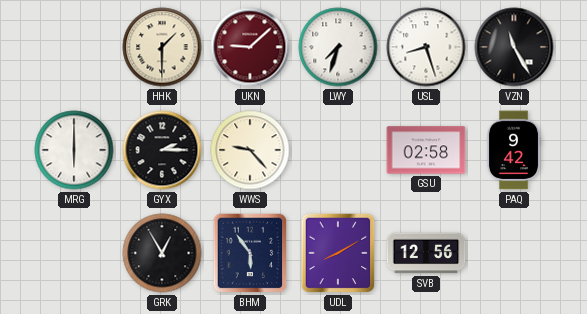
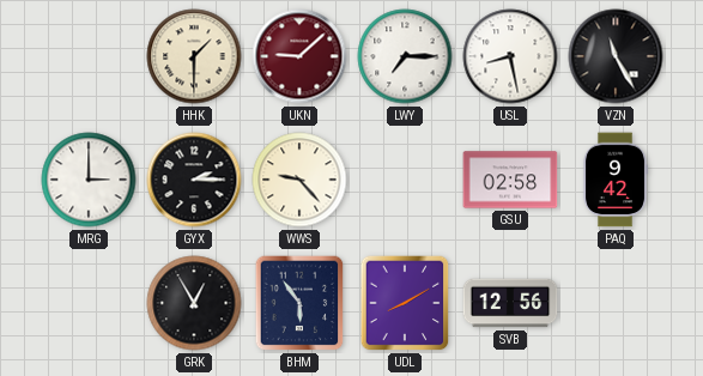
LWY: 7:33 -> 7:15 (405, 56)
USL: 8:27 -> 8:28 (510, 56)
MRG: 6:00 -> 3:00 (89, 180)
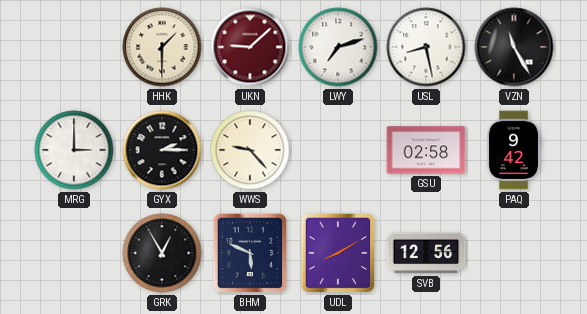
LWY: 7:15 -> 7:12 (338, 47)
BHM: 5:54 -> 5:49 (250, 253)
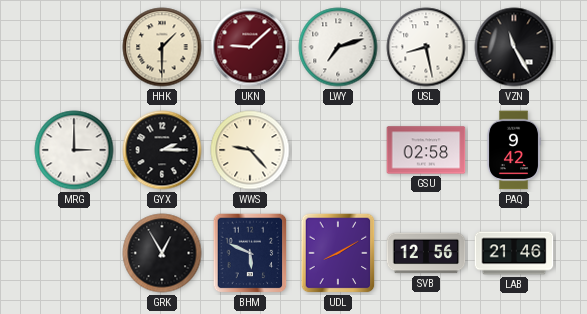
LAB: none -> 21:46 (514, 253)
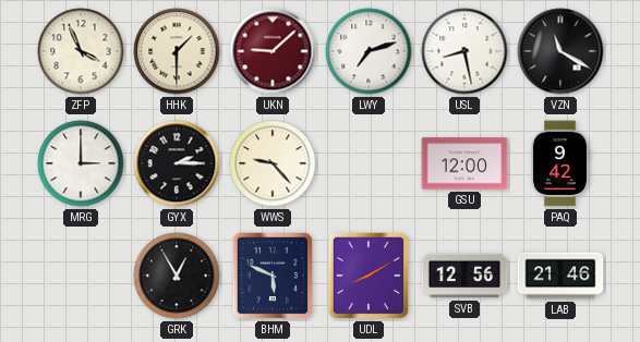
ZFP: none -> 3:56 (81, 51)
VZN: 11:25 -> 11:20 (560, 51)
GSU: 02:58 -> 12:00 (464, 163)
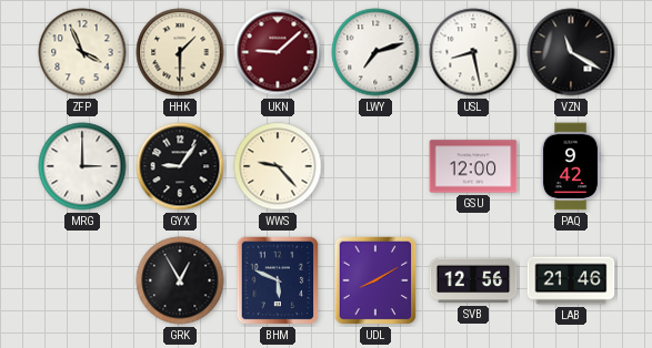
GYX: 2:15 -> 9:06 (180, 166)
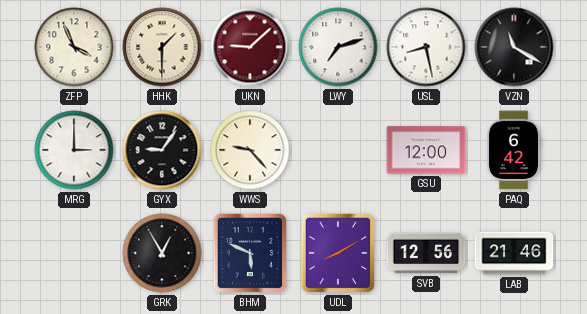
PAQ: 9:42 -> 6:42 (514, 150)
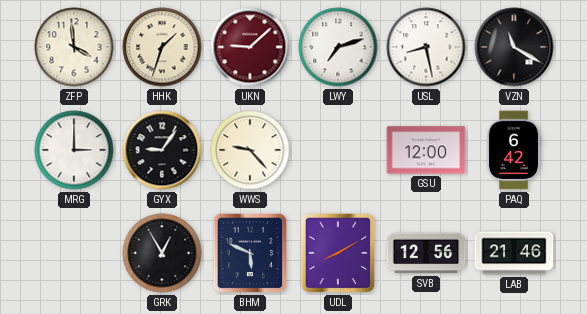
ZFP: 3:56 -> 3:59 (74, 47)
HHK: 1:30 -> 1:33 (162, 47)
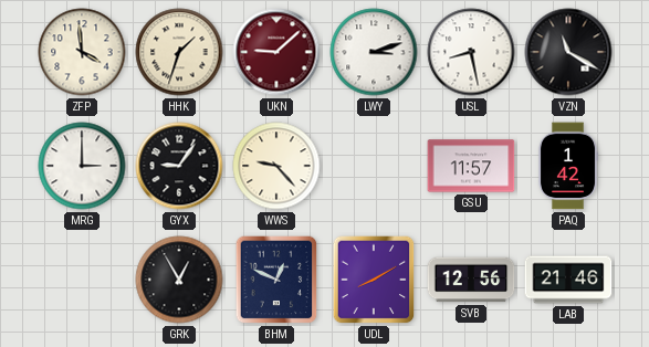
LWY: 7:12 -> 3:12 (374, 52)
GSU: 12:00 -> 11:57 (471, 166)
PAQ: 6:42 -> 1:42 (568, 166)
BHM: 5:49 -> 12:49 (276, 280)
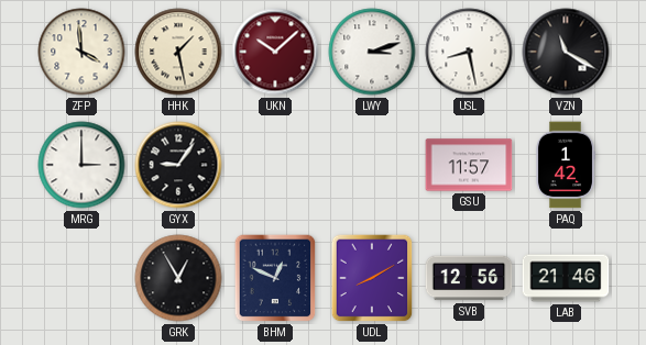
HHK: 1:33 -> 1:28 (178, 52)
UKN: 9:08 -> 10:08 (275, 52)
WWS: 9:23 -> none (276, 166)
